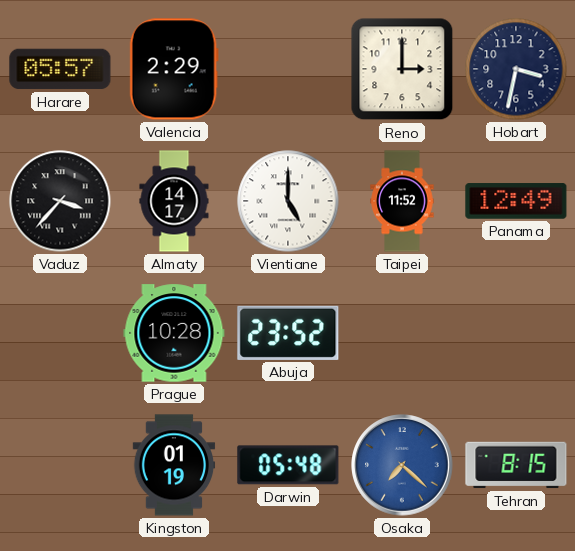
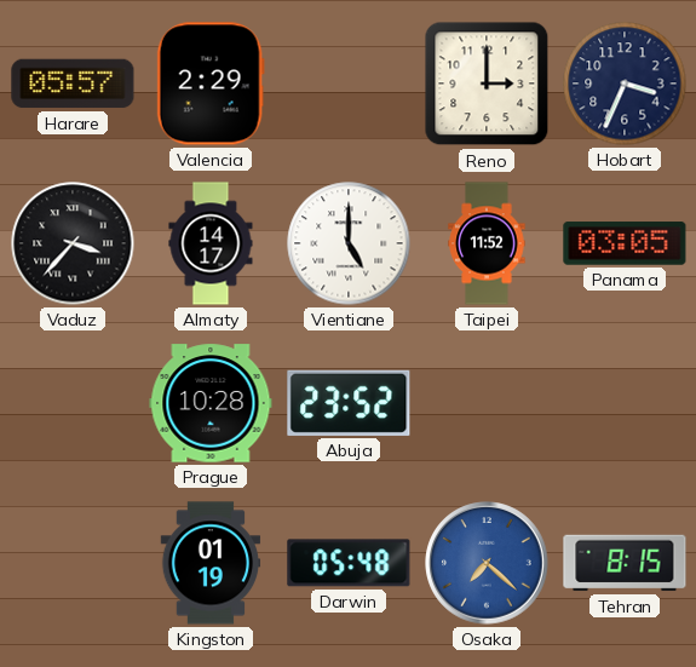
Hobart: 3:32 -> 3:34 (625, 84)
Panama: 12:49 -> 03:05 (625, 243)
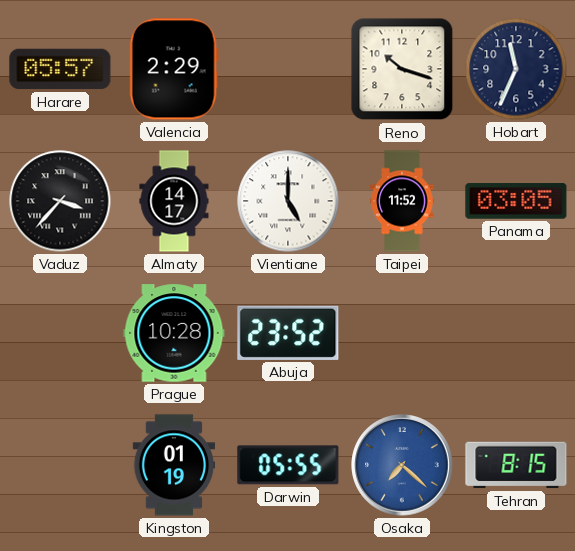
Reno: 3:00 -> 10:18 (402, 69)
Hobart: 3:34 -> 11:34 (516, 69)
Darwin: 05:48 -> 05:55 (288, 465)
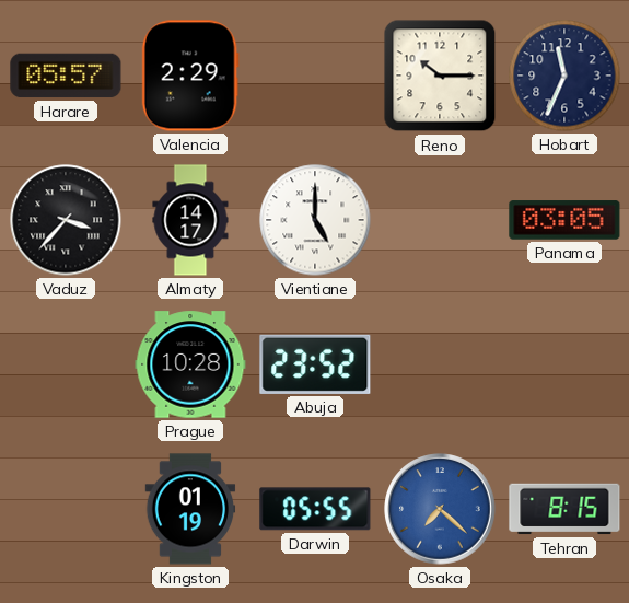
Reno: 10:18 -> 10:15 (440, 76)
Taipei: 11:52 -> none (402, 201)
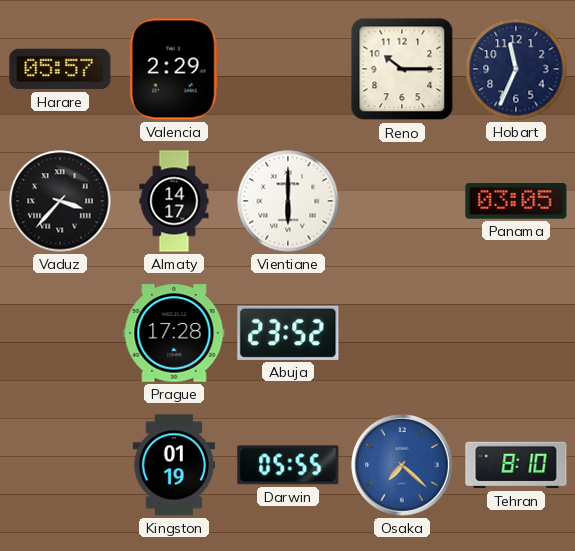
Vientiane: 5:00 -> 6:00 (288, 201)
Prague: 10:28 -> 17:28 (174, 333)
Tehran: 8:15 -> 8:10 (516, 465)
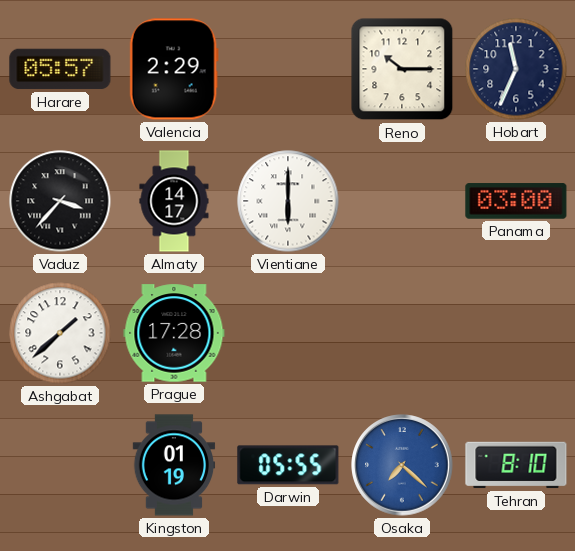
Panama: 03:05 -> 03:00 (516, 201)
Ashgabat: none -> 1:38 (60, 333)
Abuja: 23:52 -> none (288, 333)
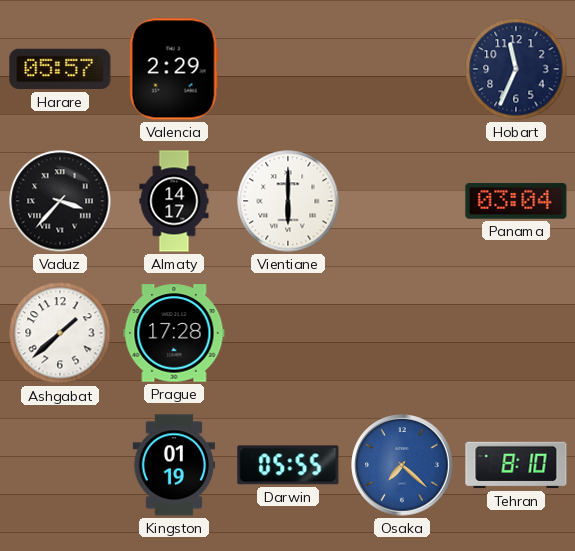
Reno: 10:15 -> none (402, 69)
Panama: 03:00 -> 03:04 (516, 201)
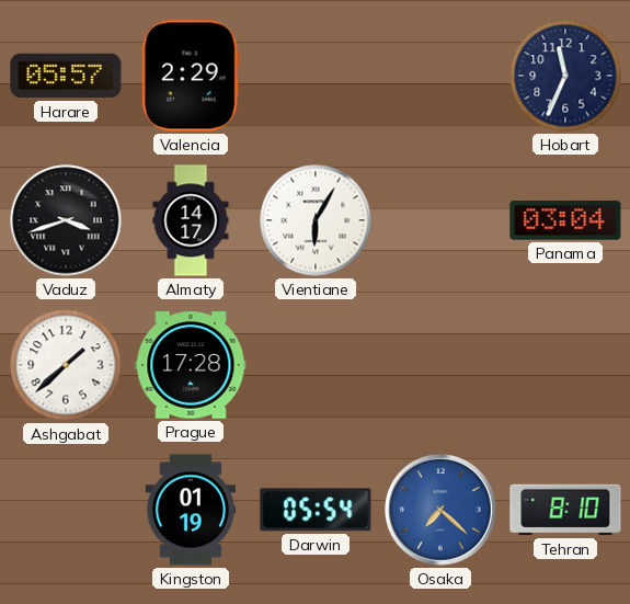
Vaduz: 3:37 -> 3:42 (66, 220)
Vientiane: 6:00 -> 6:05 (316, 220)
Darwin: 05:55 -> 05:54 (316, 510)
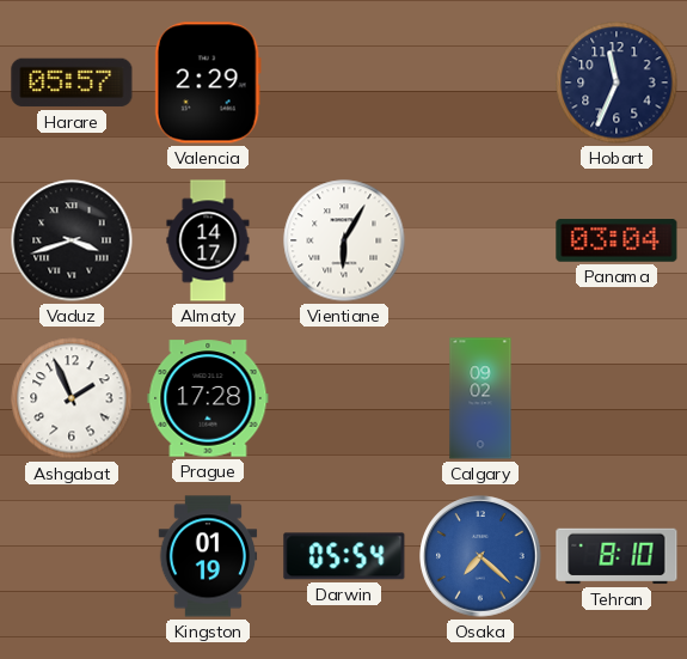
Ashgabat: 1:38 -> 1:56 (72, 398)
Calgary: none -> 09:02 (480, 398)
